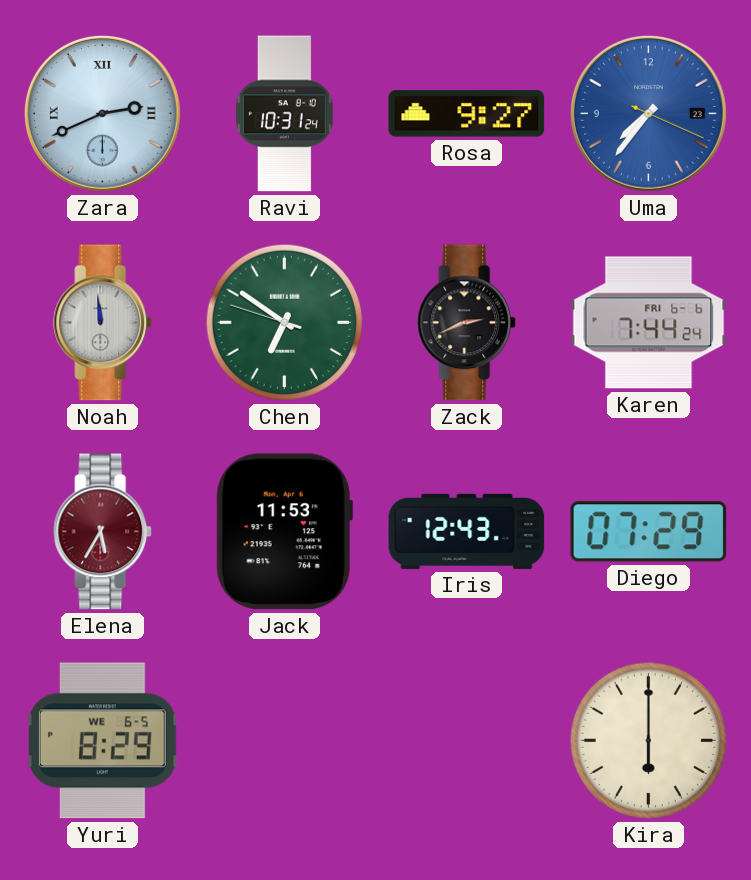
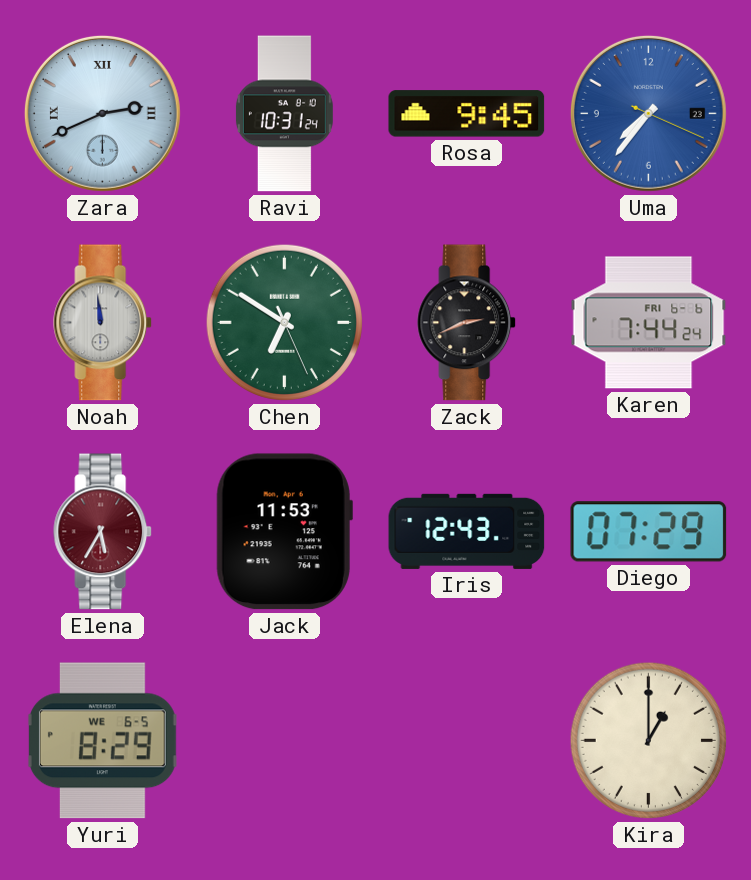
Rosa: 9:27 -> 9:45 (467, 114)
Chen: 6:50:48 -> 6:50:26 (284, 322)
Kira: 6:00 -> 1:00 (648, 740)
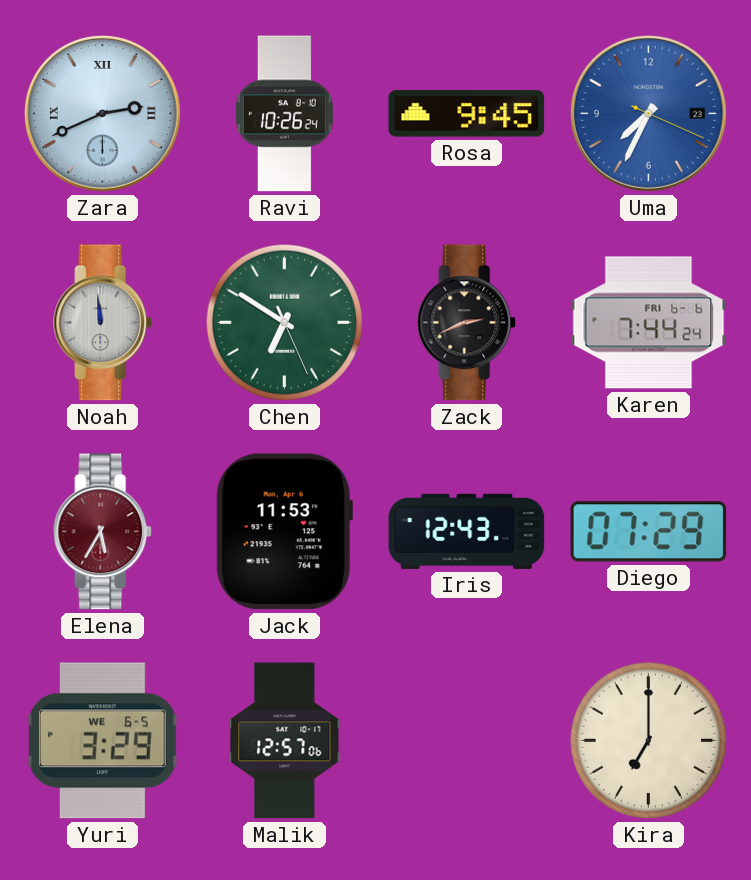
Ravi: 10:31 -> 10:26 (284, 114)
Uma: 7:36 -> 7:34 (648, 113)
Yuri: 8:29 -> 3:29 (102, 741)
Malik: none -> 12:57 (285, 741)
Kira: 1:00 -> 7:00 (648, 740)
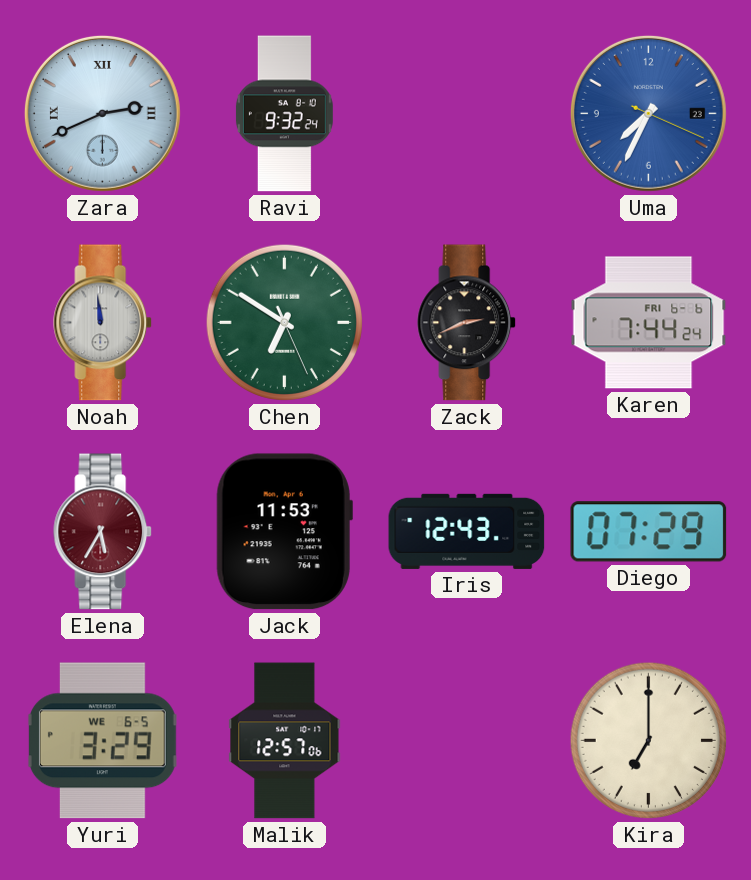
Ravi: 10:26 -> 9:32 (284, 114)
Rosa: 9:45 -> none (467, 114)
